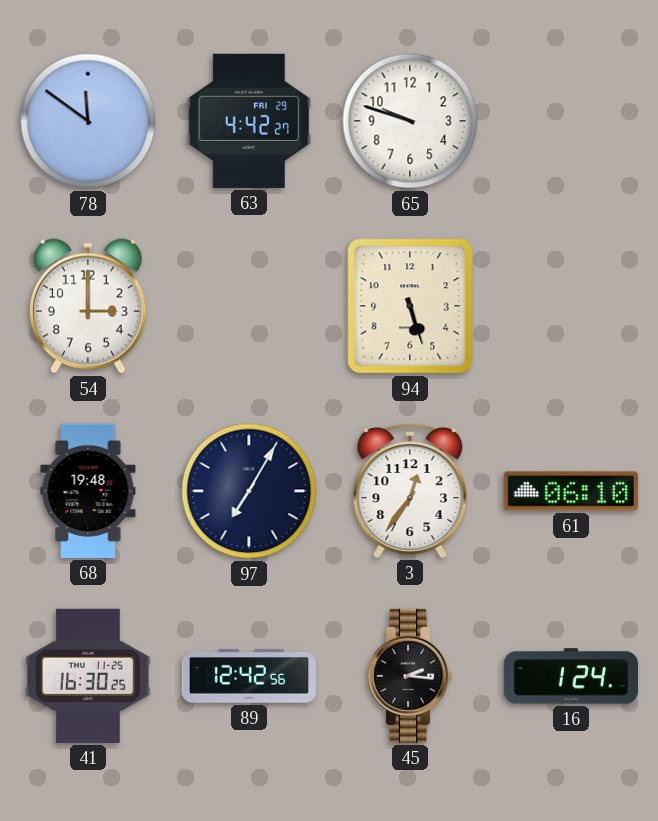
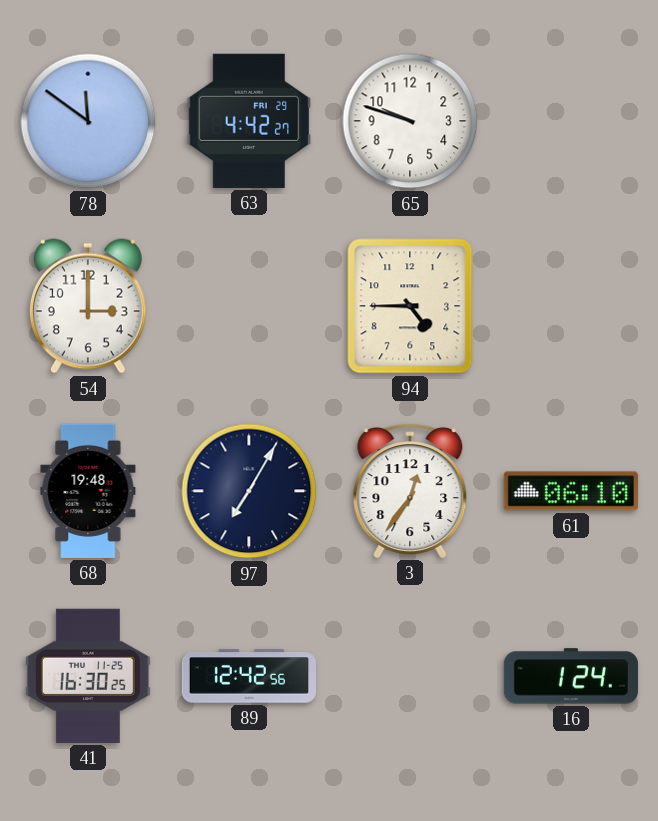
94: 5:27 -> 4:45 (410, 306)
45: 2:16 -> none (410, 676)
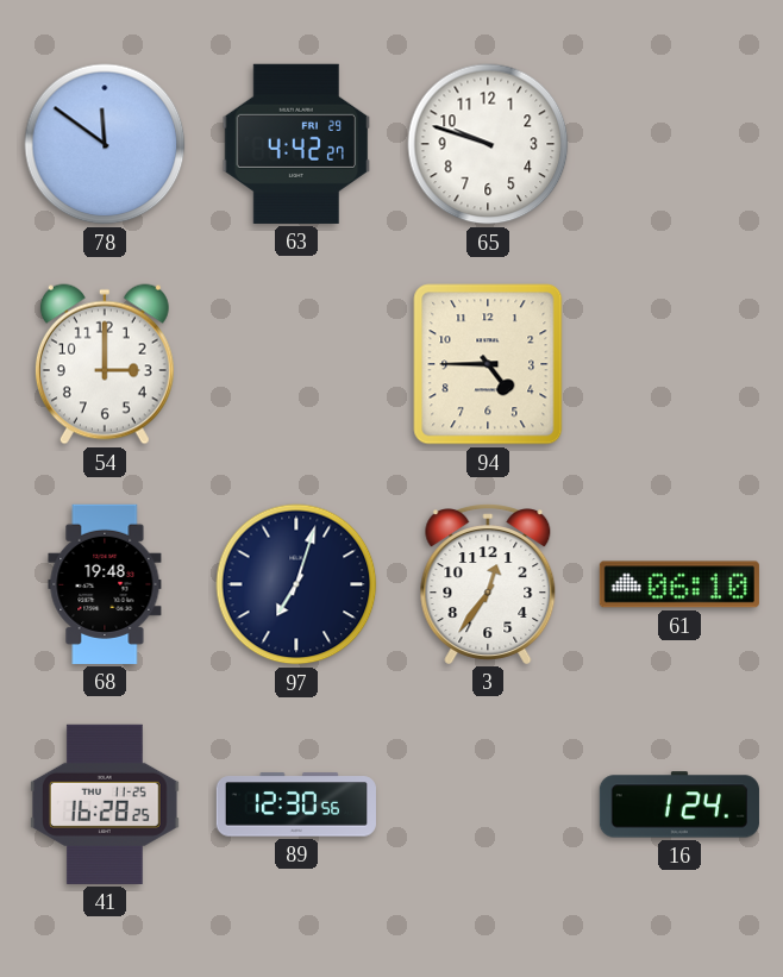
97: 7:05 -> 7:03 (296, 584)
41: 16:30 -> 16:28 (105, 804)
89: 12:42 -> 12:30 (296, 804)
